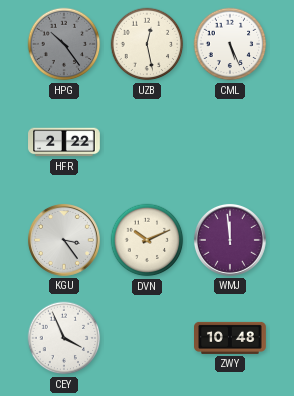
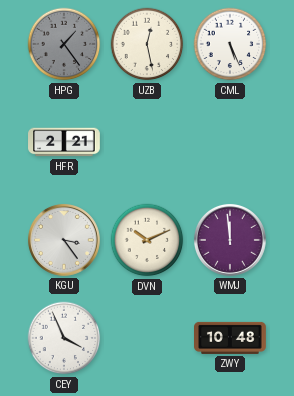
HPG: 10:24 -> 1:24 (64, 44)
HFR: 2:22 -> 2:21 (64, 142)
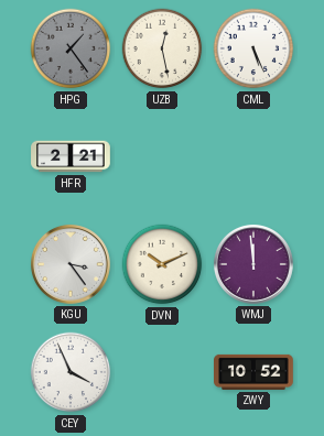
ZWY: 10:48 -> 10:52 (255, 372)
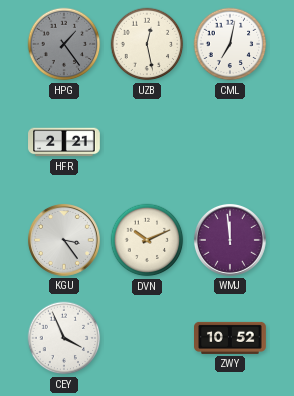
CML: 5:26 -> 7:02 (230, 44)
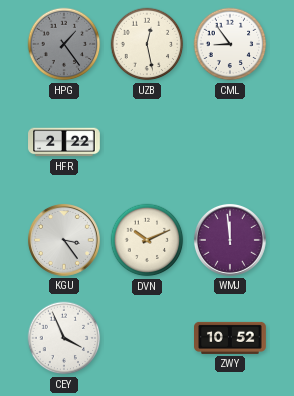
CML: 7:02 -> 8:54 (230, 44)
HFR: 2:21 -> 2:22 (64, 142)
